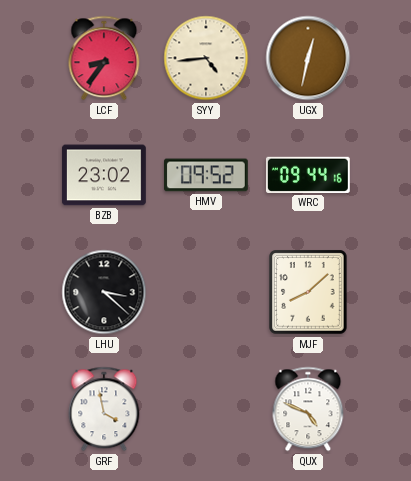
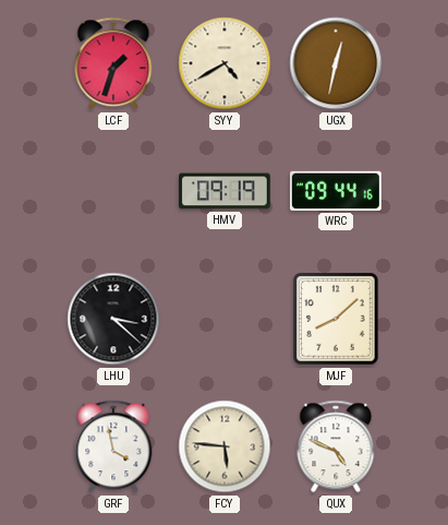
LCF: 8:36 -> 1:33 (113, 63)
SYY: 4:44 -> 4:40 (225, 63)
BZB: 23:02 -> none (104, 175)
HMV: 09:52 -> 09:19 (225, 191)
FCY: none -> 5:46 (225, 446)
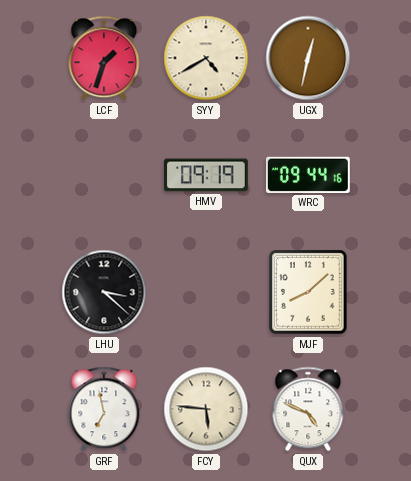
GRF: 3:58 -> 6:58 (104, 409)
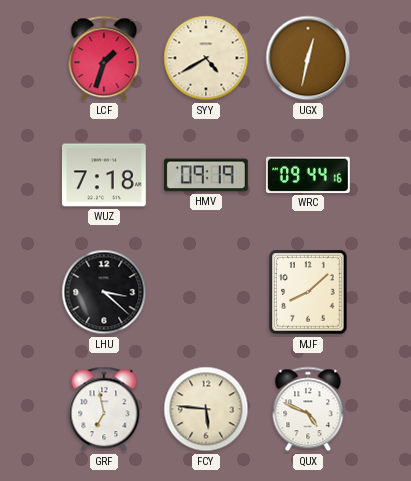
WUZ: none -> 7:18 (104, 175)
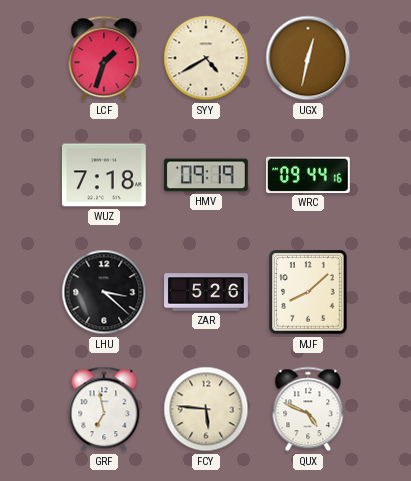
ZAR: none -> 5:26 (206, 292)
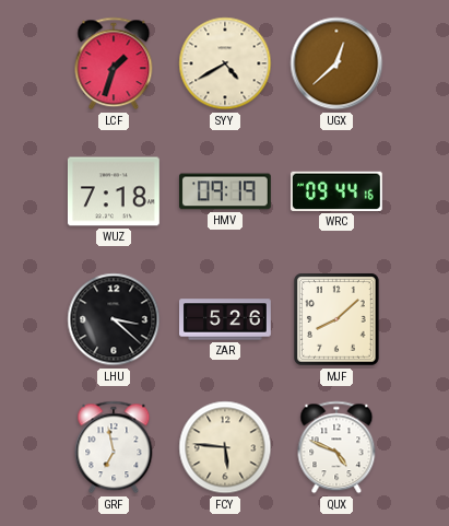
UGX: 12:32 -> 12:38 (336, 63)
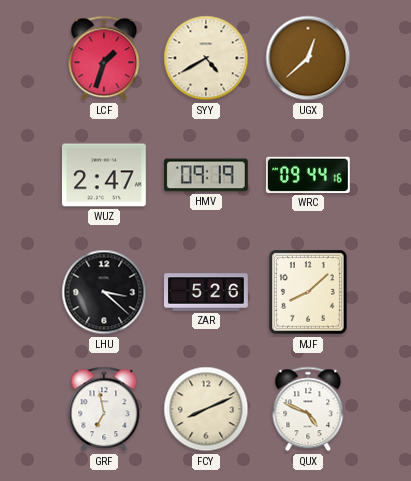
WUZ: 7:18 -> 2:47 (104, 175)
FCY: 5:46 -> 8:11 (206, 409)
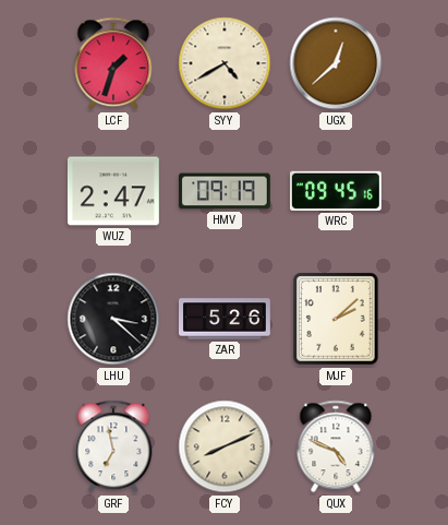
WRC: 09:44 -> 09:45 (336, 191)
MJF: 8:08 -> 2:08 (336, 319)
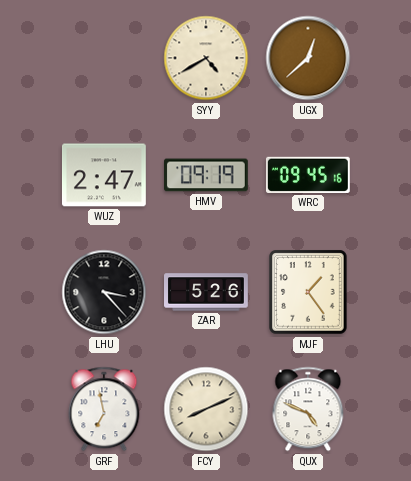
LCF: 1:33 -> none (113, 63)
LHU: 3:22 -> 3:23 (104, 292)
MJF: 2:08 -> 1:24 (308, 292)
